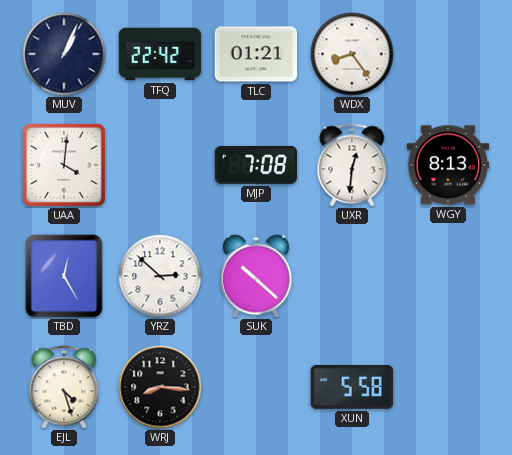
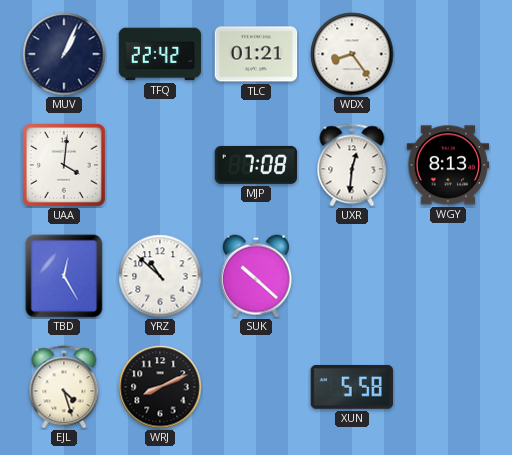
YRZ: 2:52 -> 10:52 (160, 276)
WRJ: 8:16 -> 8:11 (160, 387)
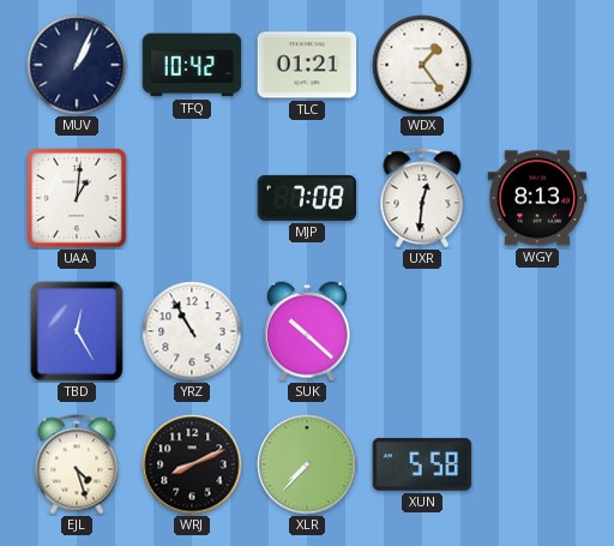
TFQ: 22:42 -> 10:42 (192, 65)
WDX: 8:24 -> 1:24 (422, 65)
UAA: 4:01 -> 1:01 (78, 199)
YRZ: 10:52 -> 10:55 (192, 331)
XLR: none -> 7:37 (307, 464)
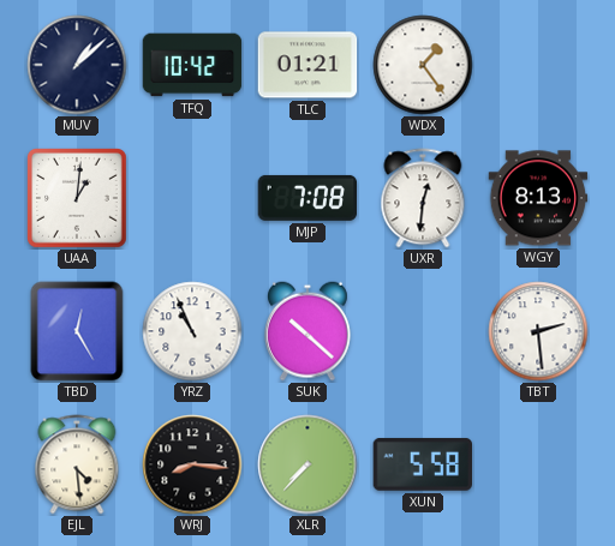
MUV: 1:04 -> 1:08 (77, 65)
YRZ: 10:55 -> 10:56 (192, 331)
TBT: none -> 2:29 (538, 331)
EJL: 4:27 -> 4:29 (77, 464)
WRJ: 8:11 -> 8:16 (192, 464)
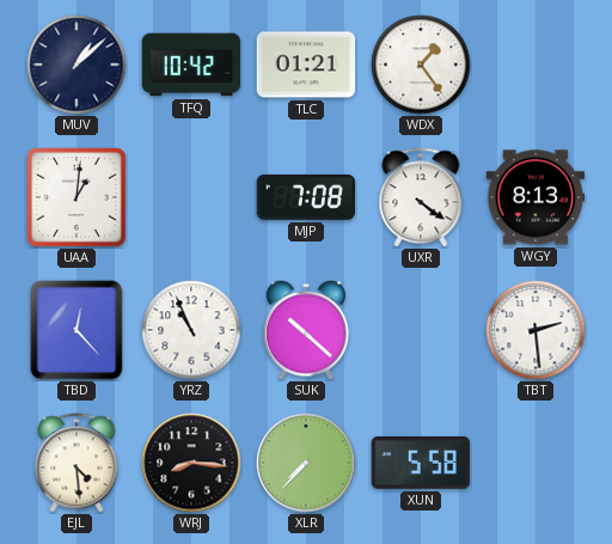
UXR: 12:31 -> 4:21 (421, 197)
TBD: 12:25 -> 12:23 (76, 330)
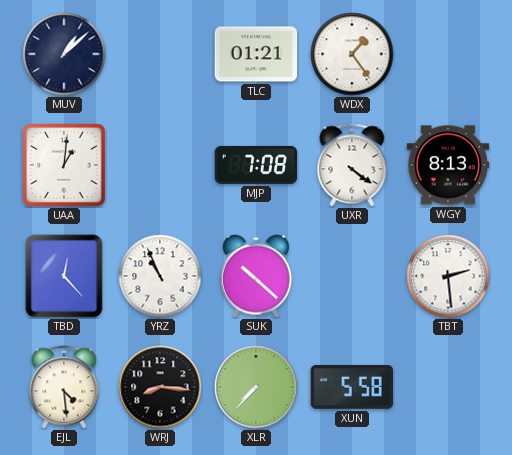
TFQ: 10:42 -> none (191, 65)
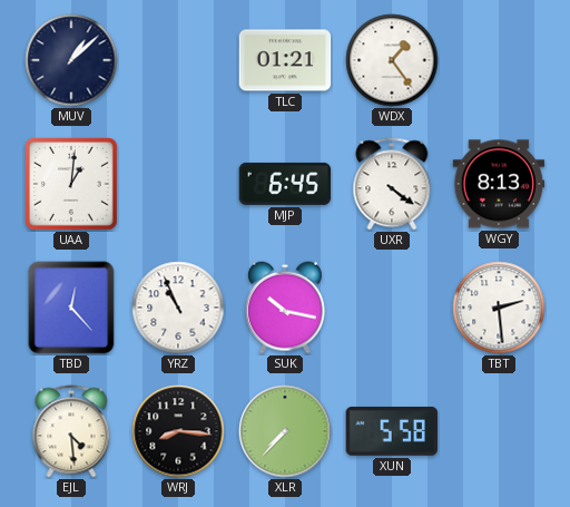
MJP: 7:08 -> 6:45 (285, 184)
SUK: 10:22 -> 10:17 (285, 308)
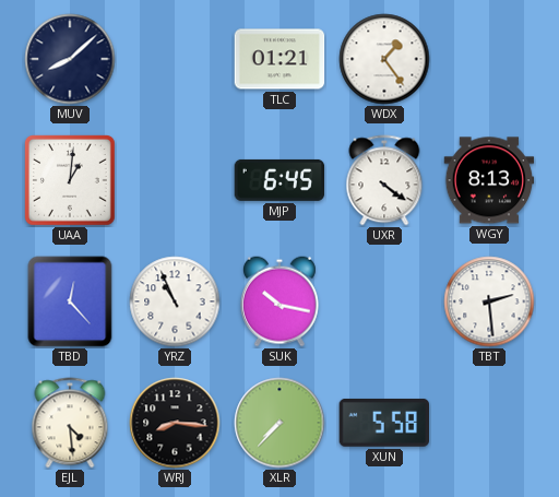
MUV: 1:08 -> 8:08 (70, 59)
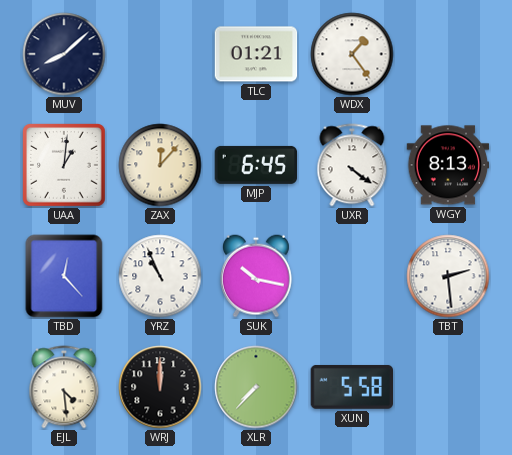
ZAX: none -> 12:07 (160, 165)
WRJ: 8:16 -> 12:00 (160, 387)
